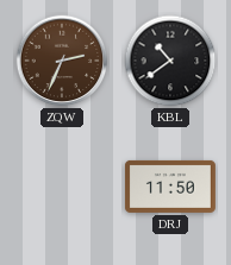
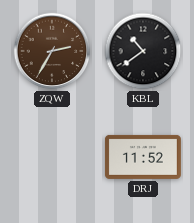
ZQW: 2:34 -> 2:35 (52, 51)
DRJ: 11:50 -> 11:52 (143, 157)
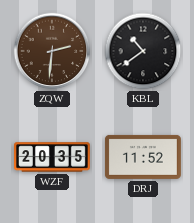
ZQW: 2:35 -> 2:31 (52, 51)
WZF: none -> 20:35 (53, 157)
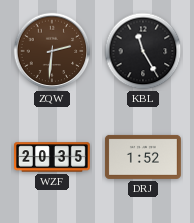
KBL: 10:39 -> 11:25 (143, 51)
DRJ: 11:52 -> 1:52 (143, 157)
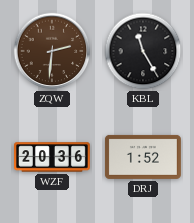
WZF: 20:35 -> 20:36 (53, 157)
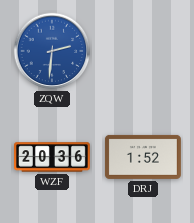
ZQW dial: brown -> blue (52, 51)
KBL: 11:25 -> none (143, 51)
